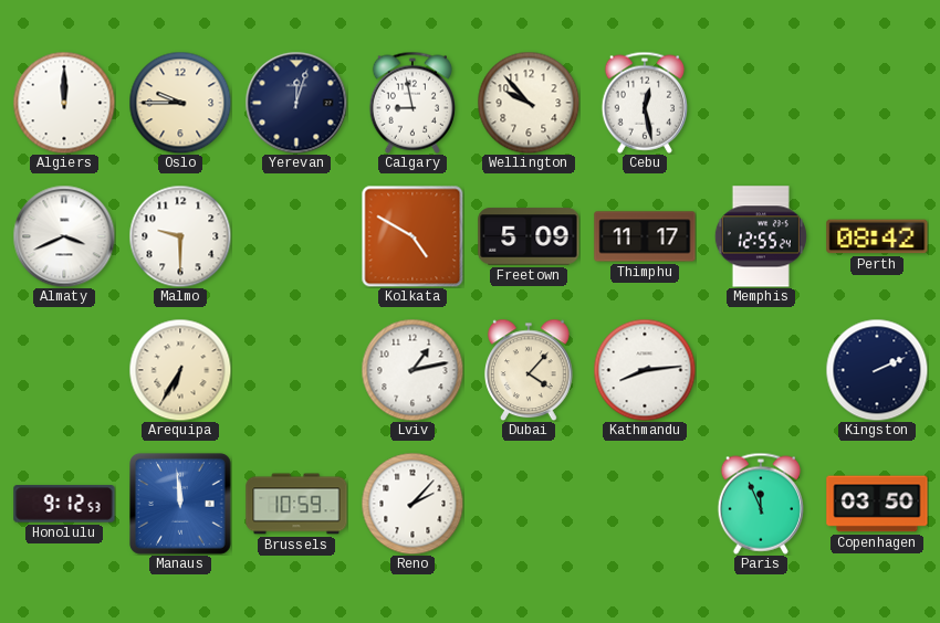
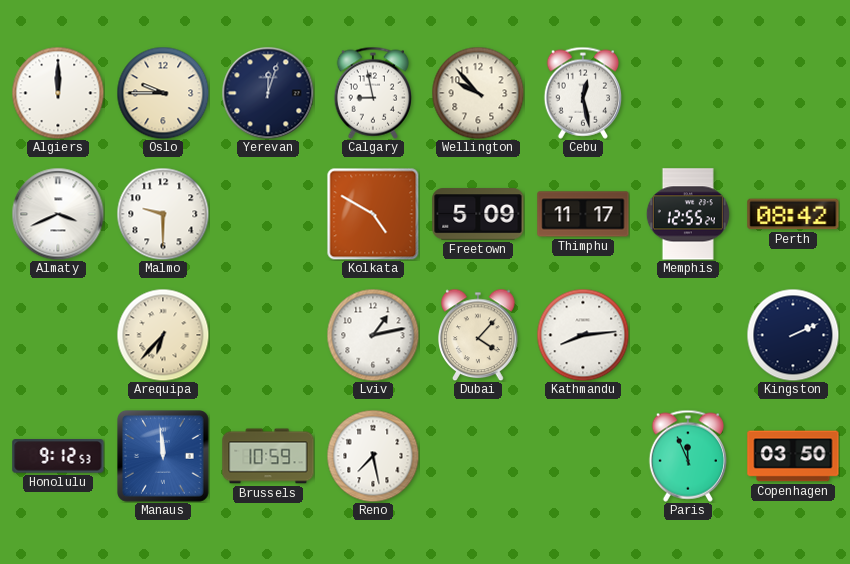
Arequipa: 6:35 -> 6:37 (163, 335)
Reno: 2:07 -> 7:28 (373, 456)
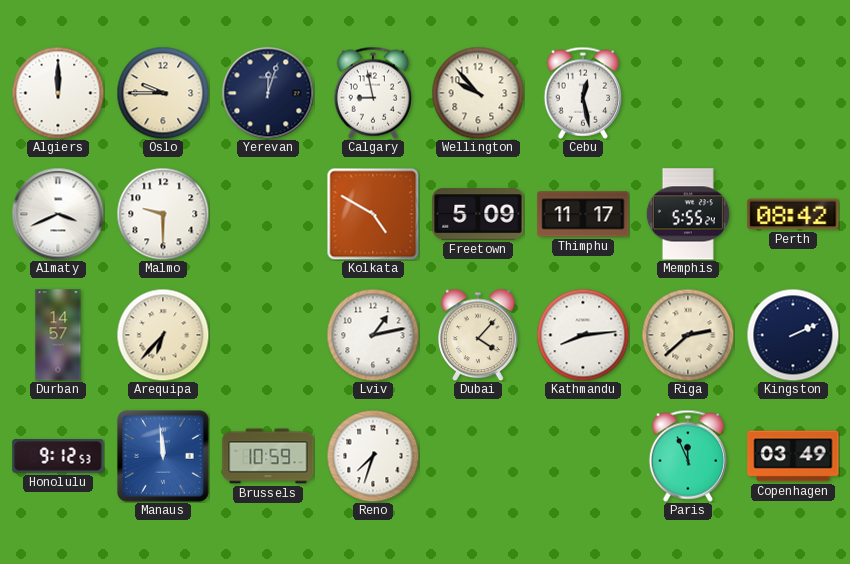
Memphis: 12:55 -> 5:55 (688, 214)
Durban: none -> 14:57 (58, 335)
Riga: none -> 2:38 (688, 335)
Reno: 7:28 -> 7:33 (373, 456)
Copenhagen: 03:50 -> 03:49 (793, 456)
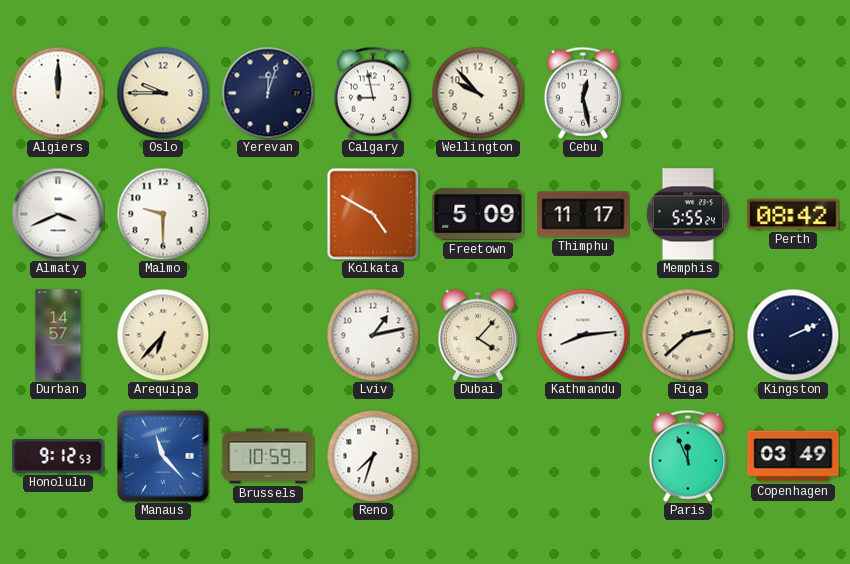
Manaus: 11:59 -> 11:23 (164, 457)
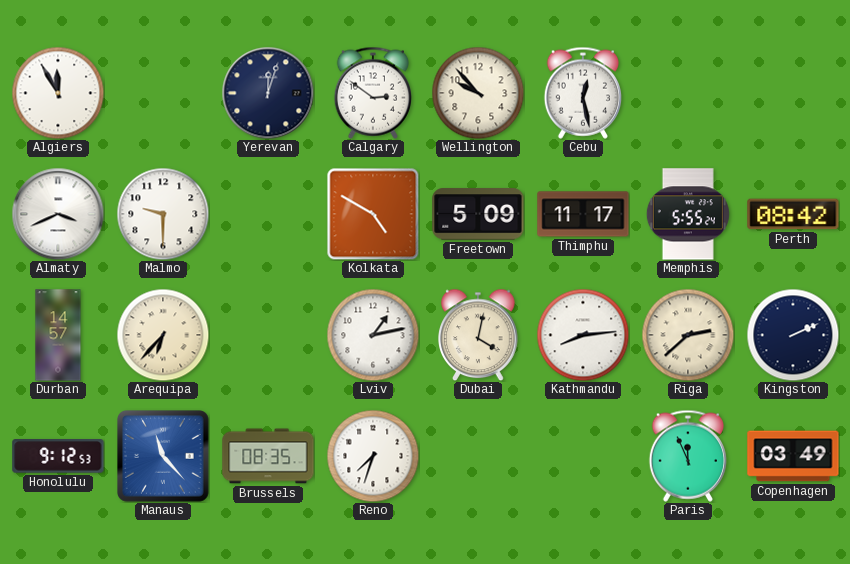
Algiers: 12:00 -> 11:55 (58, 93)
Oslo: 9:45 -> none (163, 93)
Calgary: 8:58 -> 2:51 (372, 93)
Dubai: 4:07 -> 4:02 (478, 335)
Brussels: 10:59 -> 08:35 (268, 456)
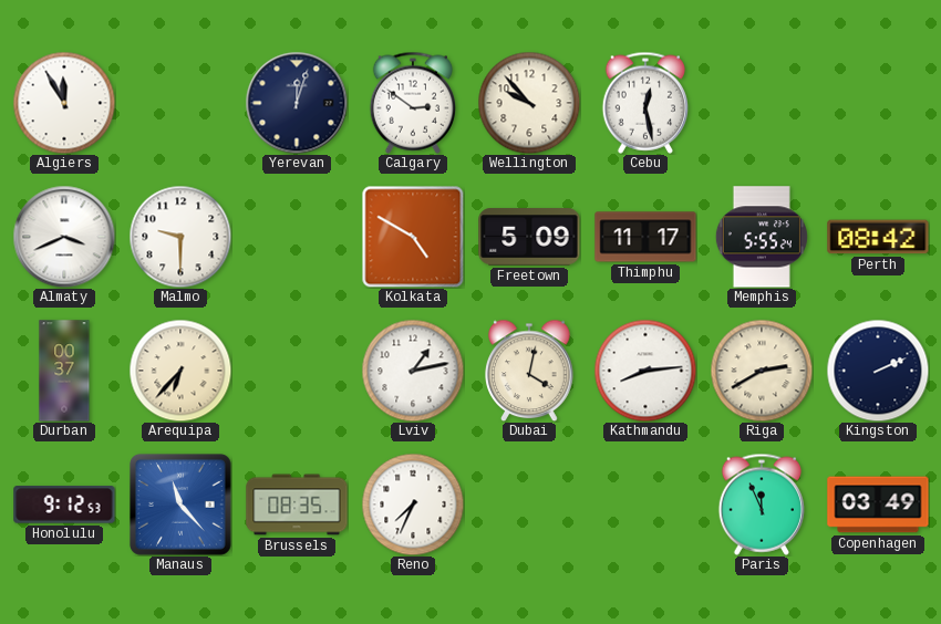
Durban: 14:57 -> 00:37 (64, 371)
Riga: 2:38 -> 2:40 (762, 371)
Reno: 7:33 -> 7:34 (413, 505)
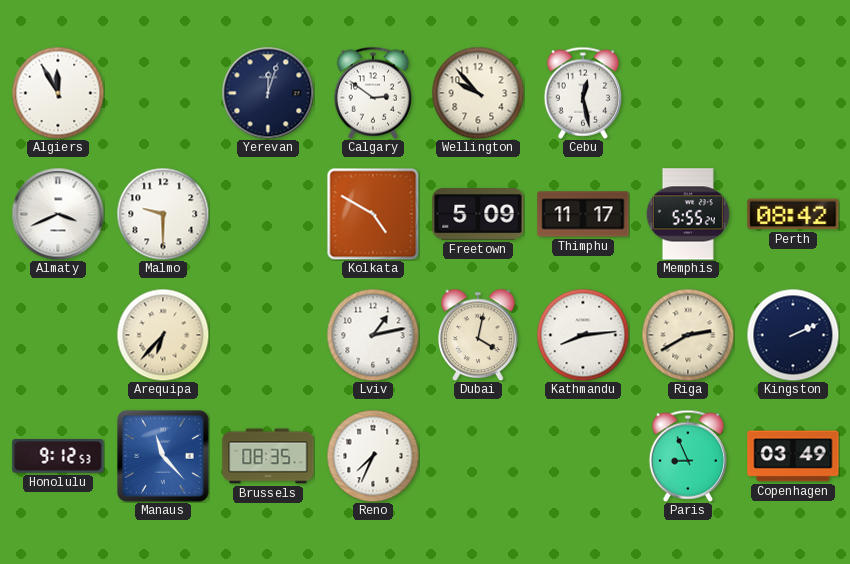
Durban: 00:37 -> none (64, 371)
Paris: 11:56 -> 8:56 (687, 456)
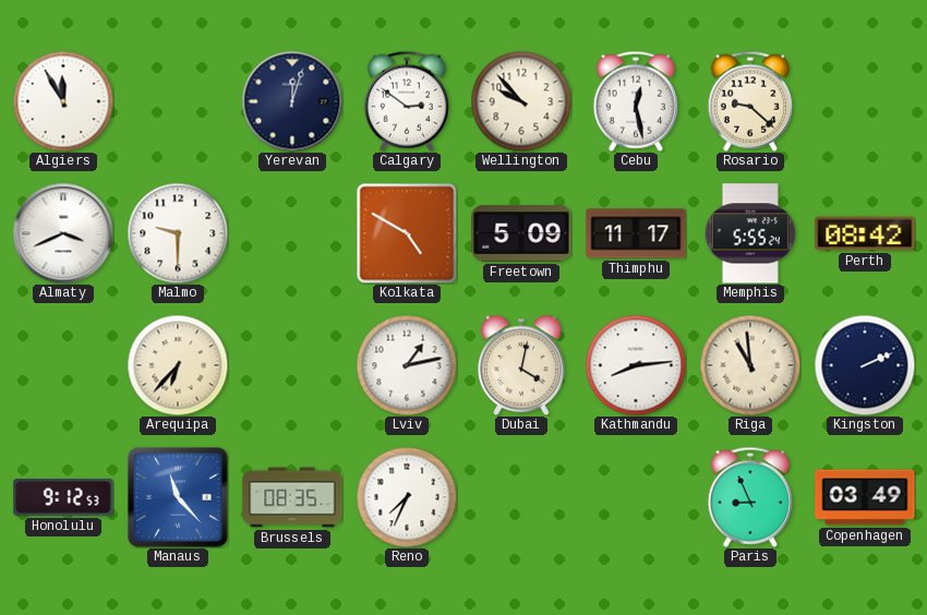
Rosario: none -> 9:22 (749, 101)
Riga: 2:40 -> 10:59 (750, 365)
